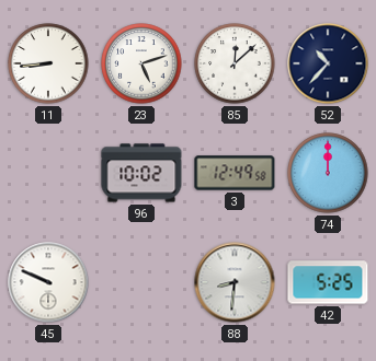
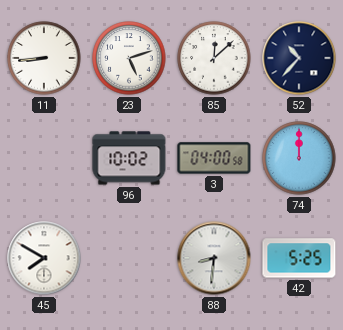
3: 12:49 -> 04:00 (214, 158)
45: 9:49 -> 7:50 (44, 258)
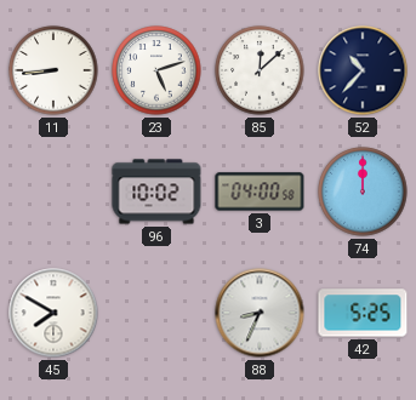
88: 8:31 -> 8:34 (260, 313)
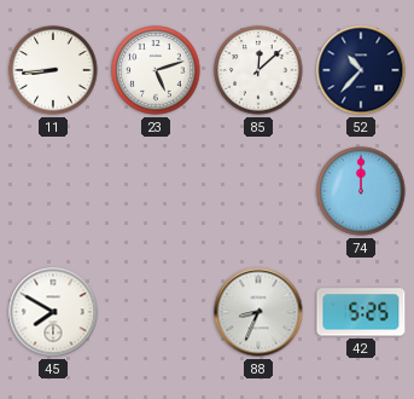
96: 10:02 -> none (156, 192)
3: 04:00 -> none (260, 192)
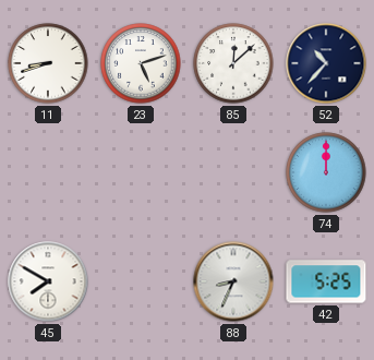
11: 8:44 -> 8:42 (48, 63)
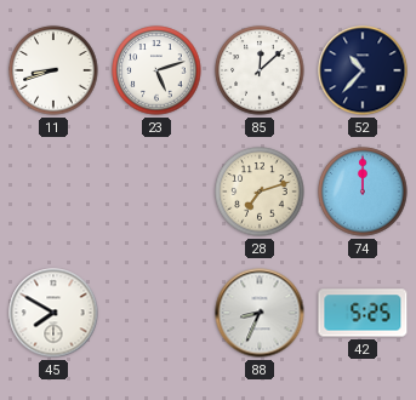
28: none -> 7:12 (260, 192)
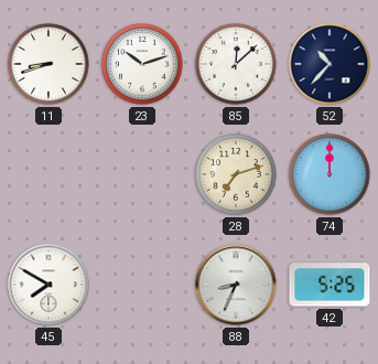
23: 5:12 -> 10:12 (142, 64)
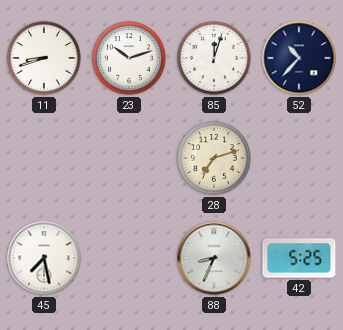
85: 12:08 -> 12:03 (214, 58)
74: 12:00 -> none (330, 174)
45: 7:50 -> 7:28 (44, 258)
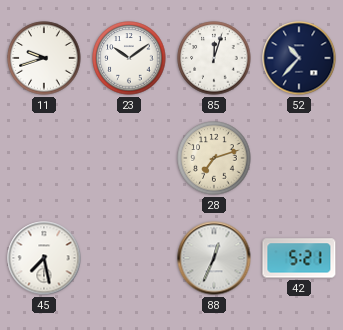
11: 8:42 -> 9:42 (44, 58)
23: 10:12 -> 10:09 (129, 58)
88: 8:34 -> 12:34 (214, 258)
42: 5:25 -> 5:21 (299, 258)
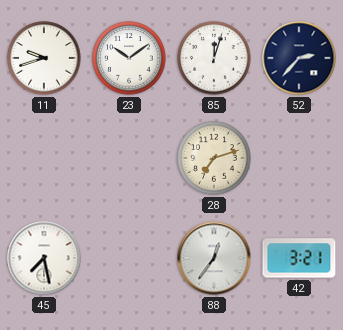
52: 10:37 -> 2:37 (299, 58)
88: 12:34 -> 12:36 (214, 258)
42: 5:21 -> 3:21 (299, 258)
